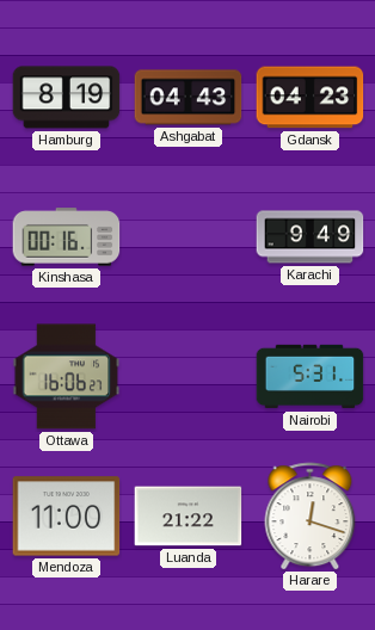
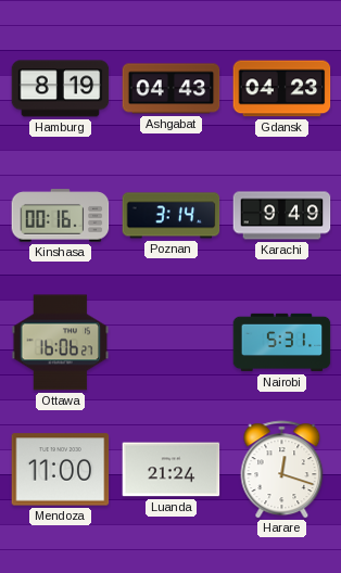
Poznan: none -> 3:14 (172, 216)
Luanda: 21:22 -> 21:24 (172, 470)
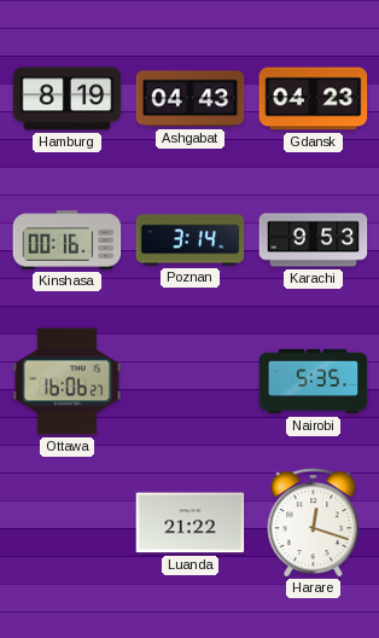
Karachi: 9:49 -> 9:53 (314, 240)
Nairobi: 5:31 -> 5:35 (314, 382)
Mendoza: 11:00 -> none (61, 470)
Luanda: 21:24 -> 21:22 (191, 523)
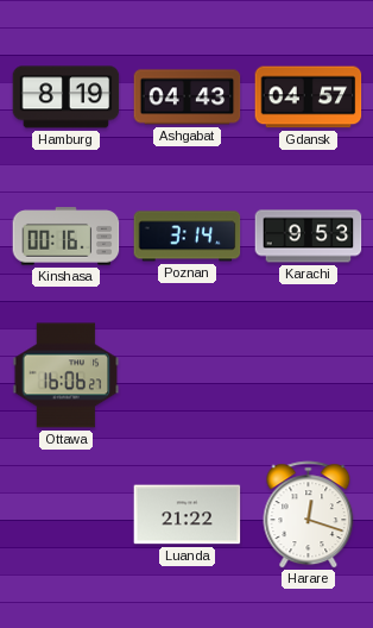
Gdansk: 04:23 -> 04:57 (309, 98)
Nairobi: 5:35 -> none (314, 382)
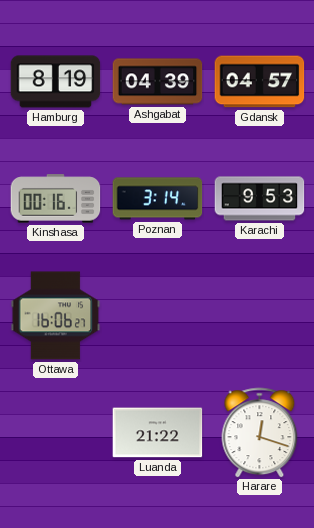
Ashgabat: 04:43 -> 04:39 (158, 82)
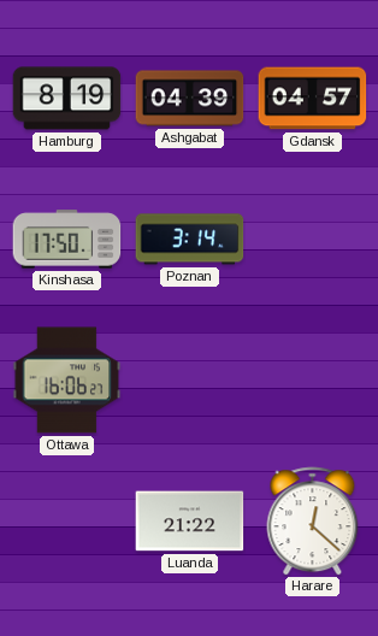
Kinshasa: 00:16 -> 17:50 (67, 240)
Karachi: 9:53 -> none (260, 199)
Harare: 12:18 -> 12:22 (313, 522)
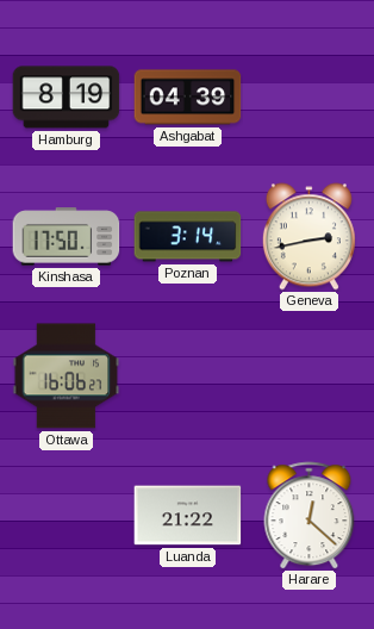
Gdansk: 04:57 -> none (313, 99)
Geneva: none -> 2:43 (308, 237)
